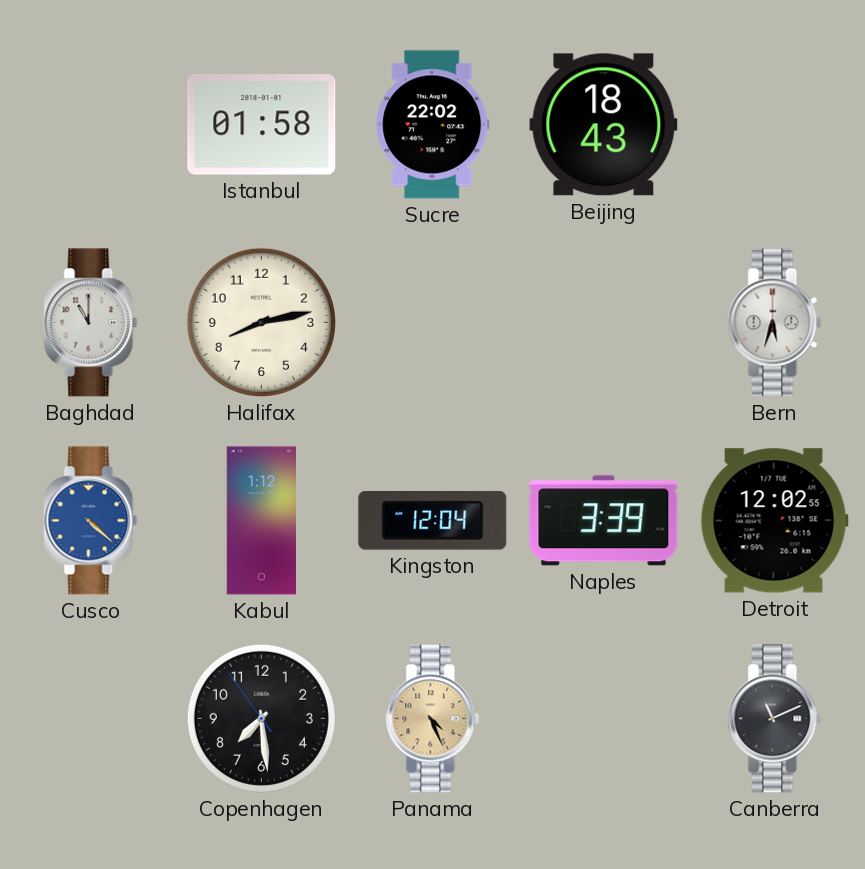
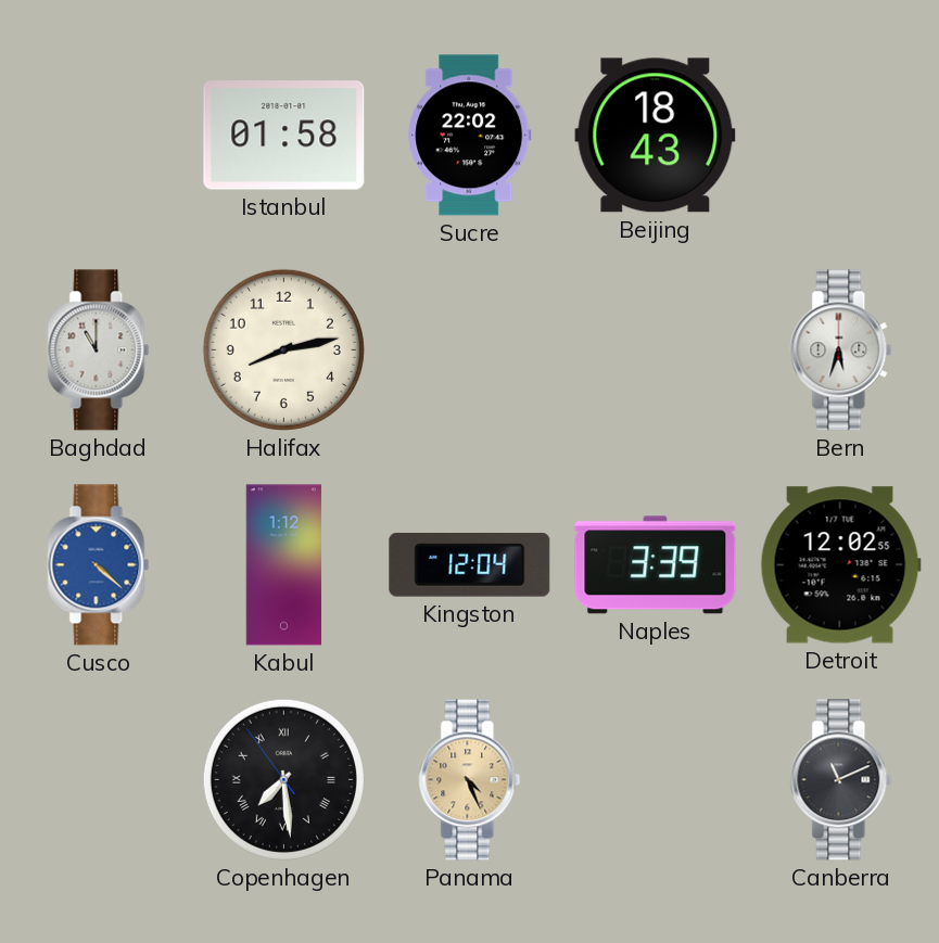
Copenhagen numerals: Arabic -> Roman (283, 779)
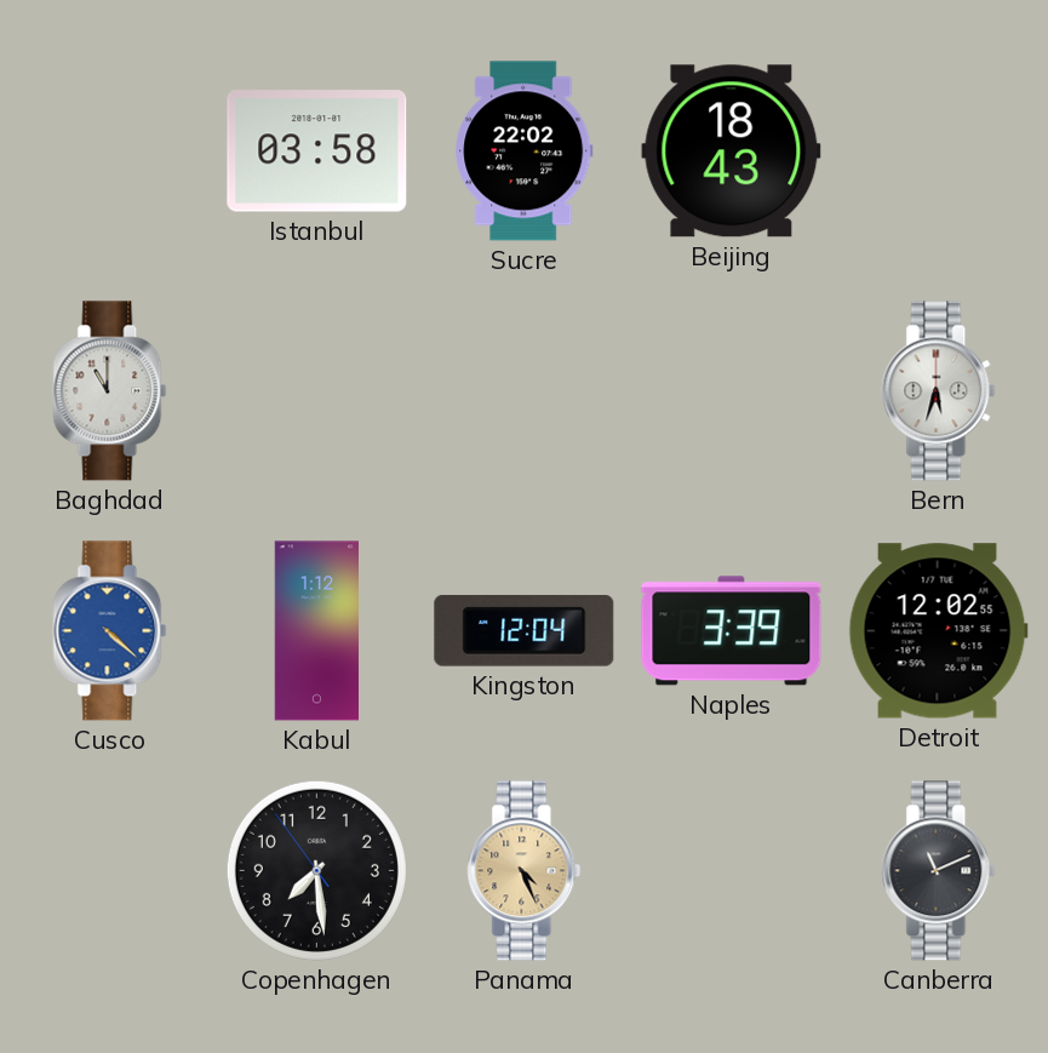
Istanbul: 01:58 -> 03:58 (317, 151)
Halifax: 8:13 -> none (283, 349)
Copenhagen numerals: Roman -> Arabic (316, 870)
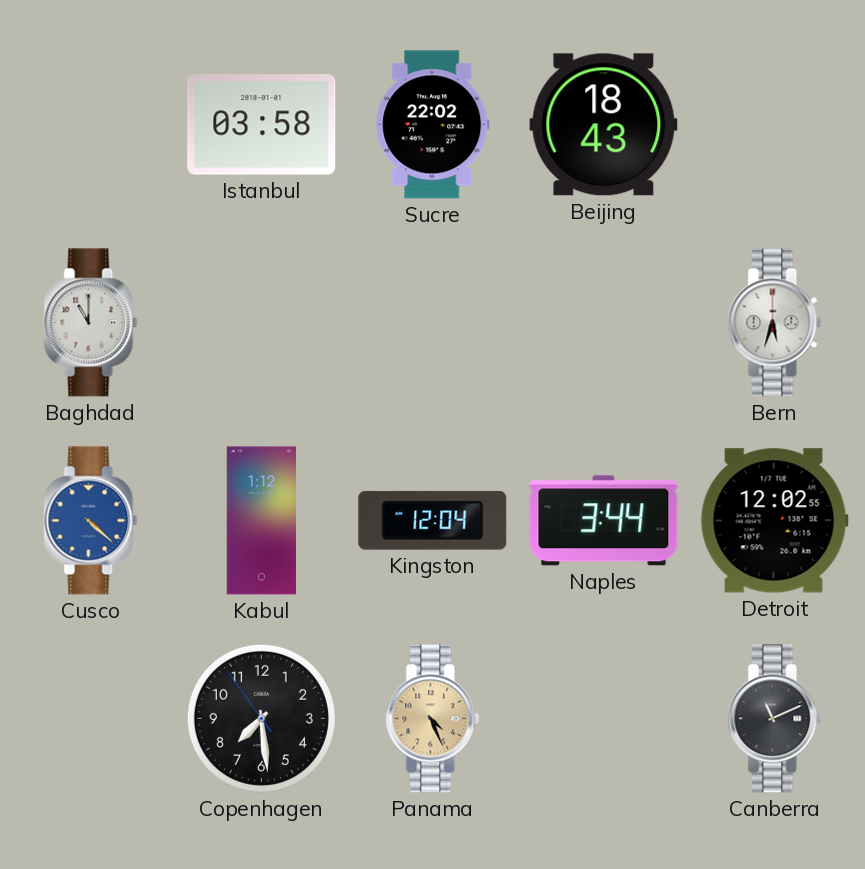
Naples: 3:39 -> 3:44 (604, 521)
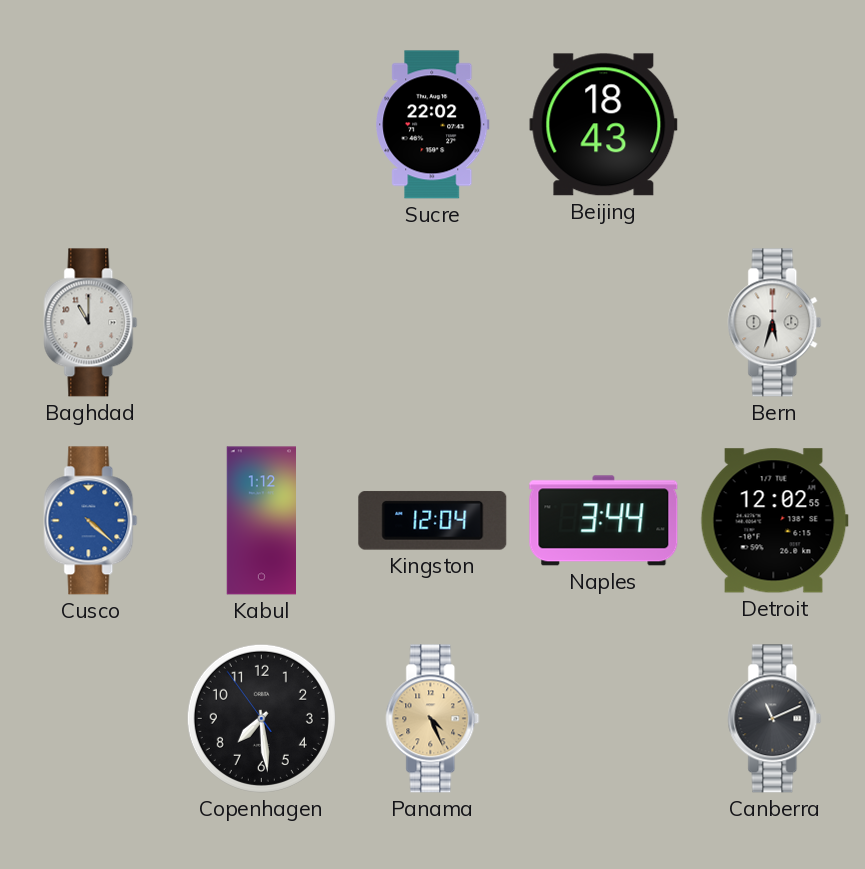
Istanbul: 03:58 -> none (262, 125)
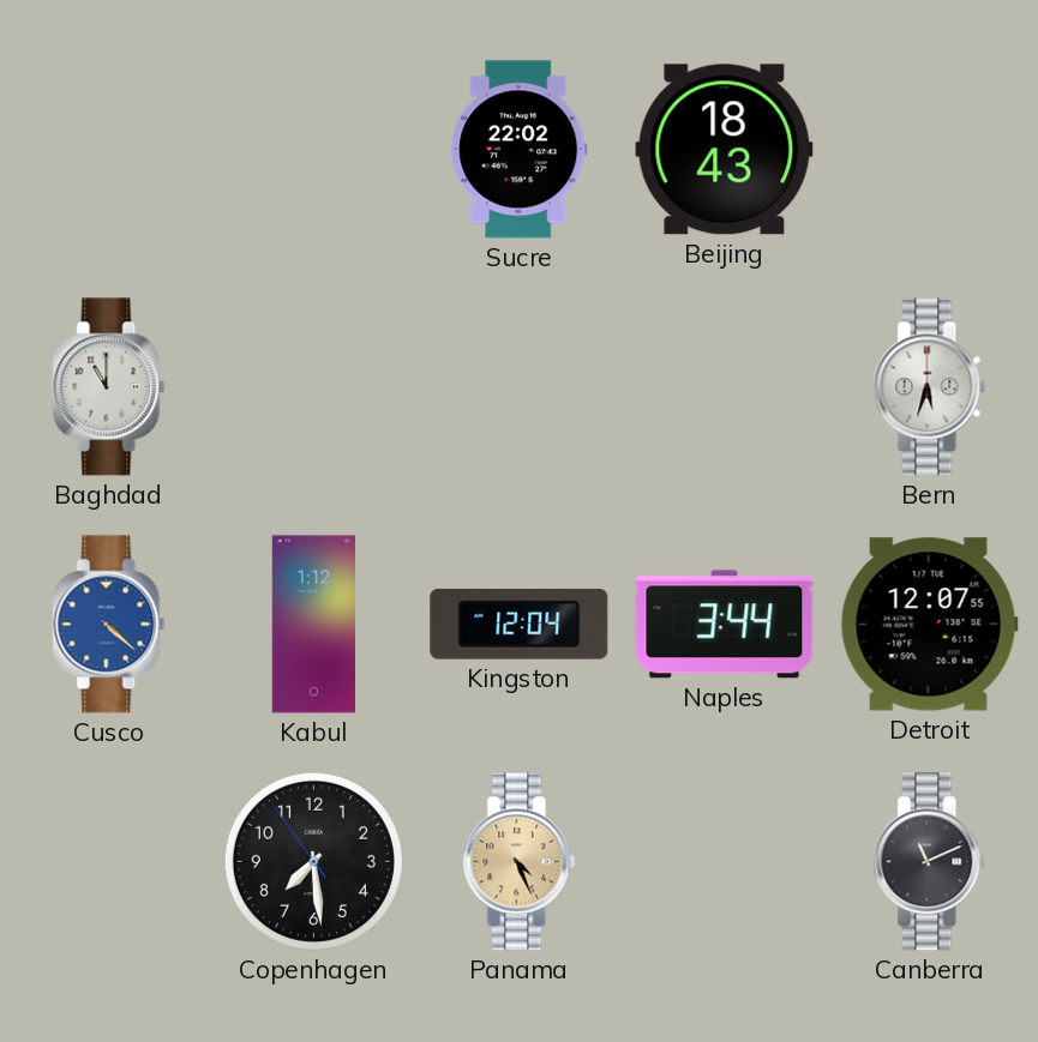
Detroit: 12:02 -> 12:07 (929, 625)
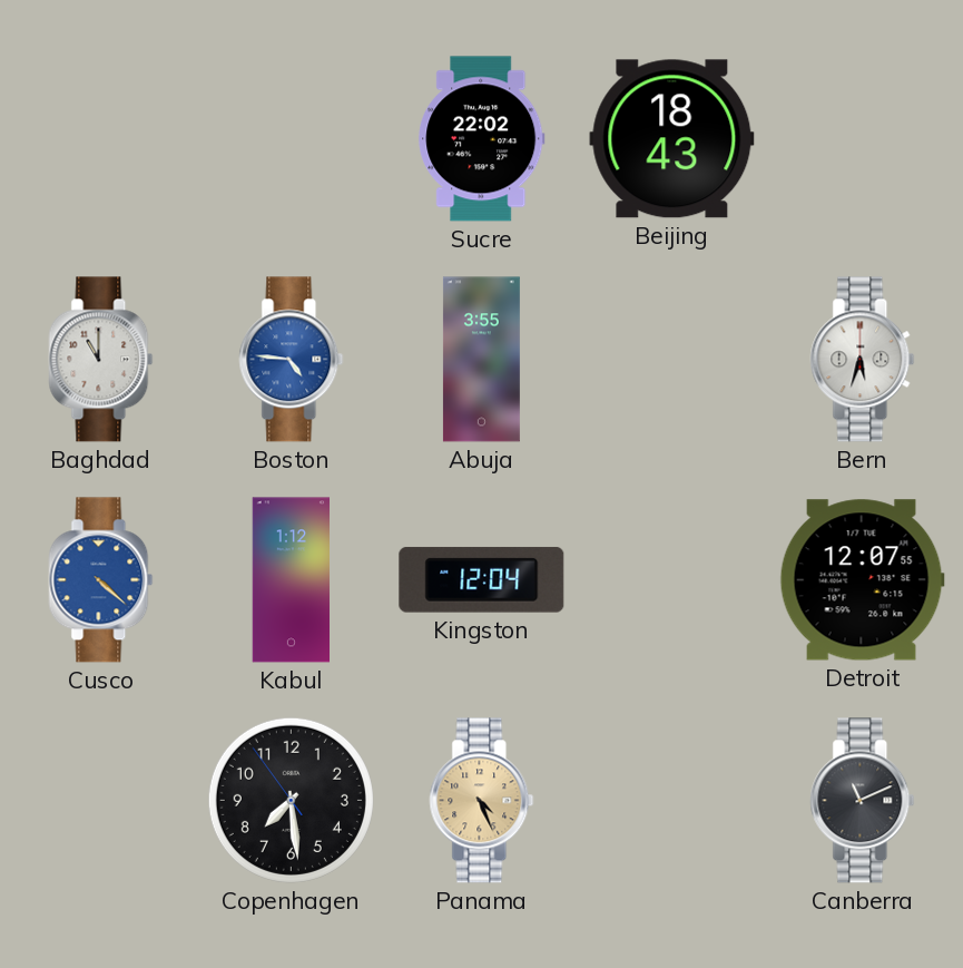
Boston: none -> 4:46 (292, 360)
Abuja: none -> 3:55 (481, 360)
Naples: 3:44 -> none (725, 625)
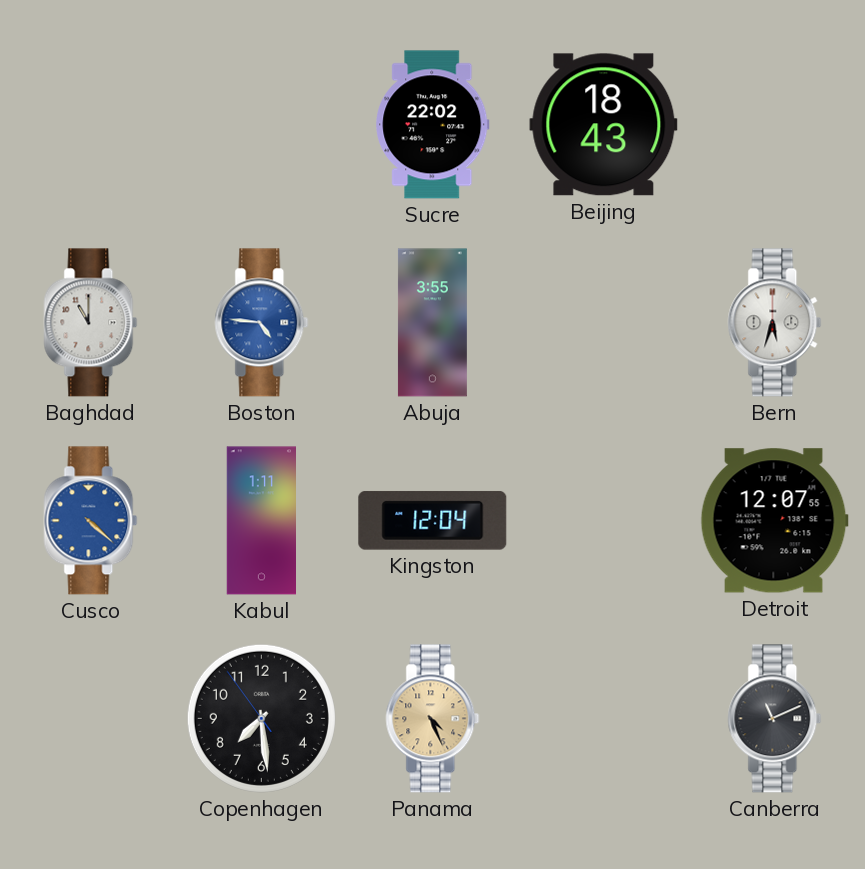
Kabul: 1:12 -> 1:11 (261, 521)
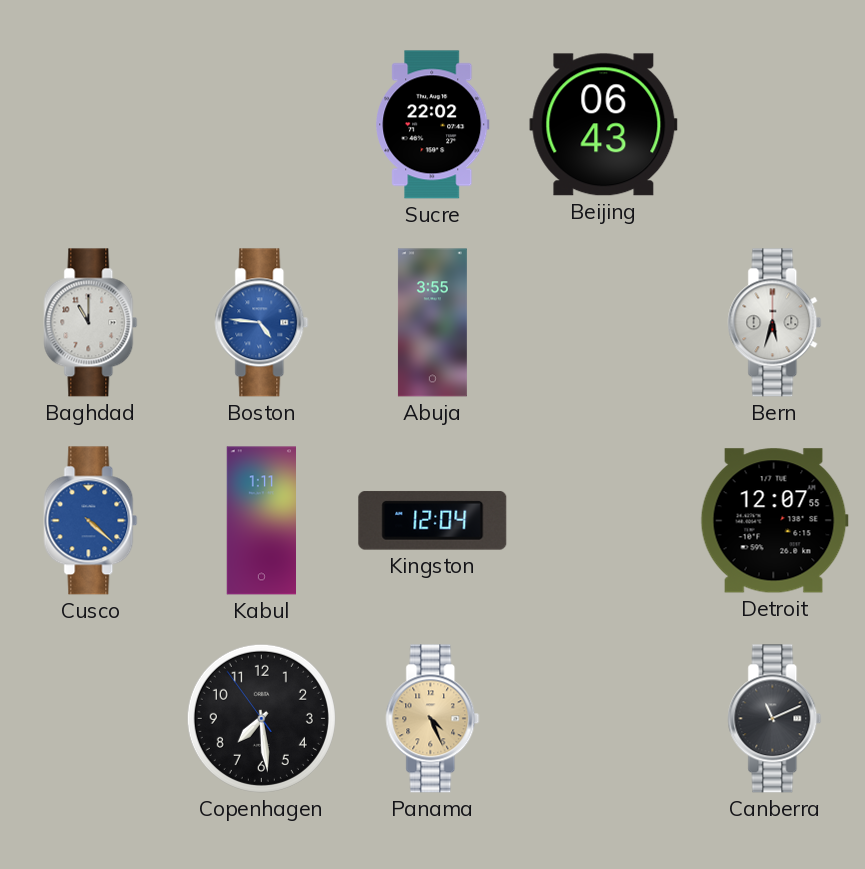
Beijing: 18:43 -> 06:43 (604, 125)
